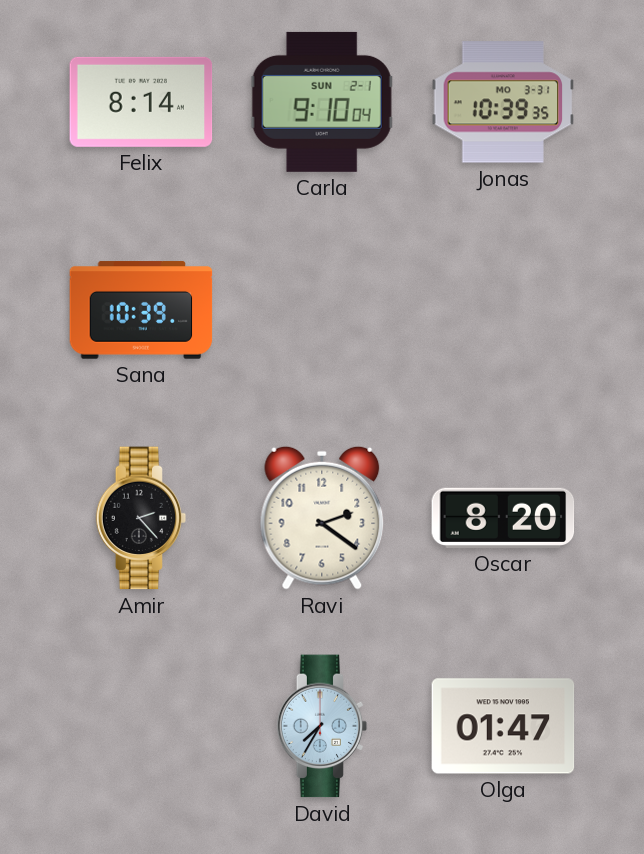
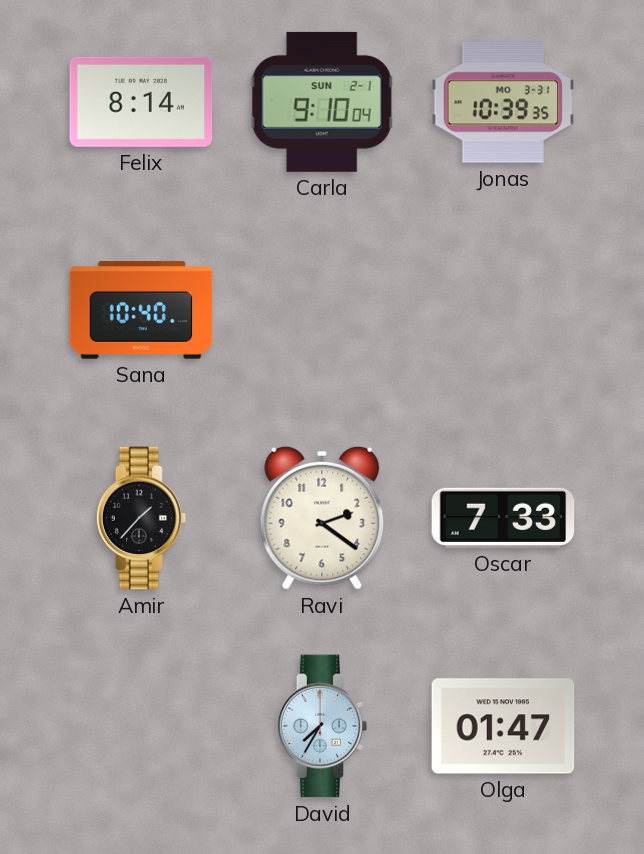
Sana: 10:39 -> 10:40 (141, 310)
Amir: 2:23 -> 1:37 (141, 518)
Oscar: 8:20 -> 7:33 (503, 518)
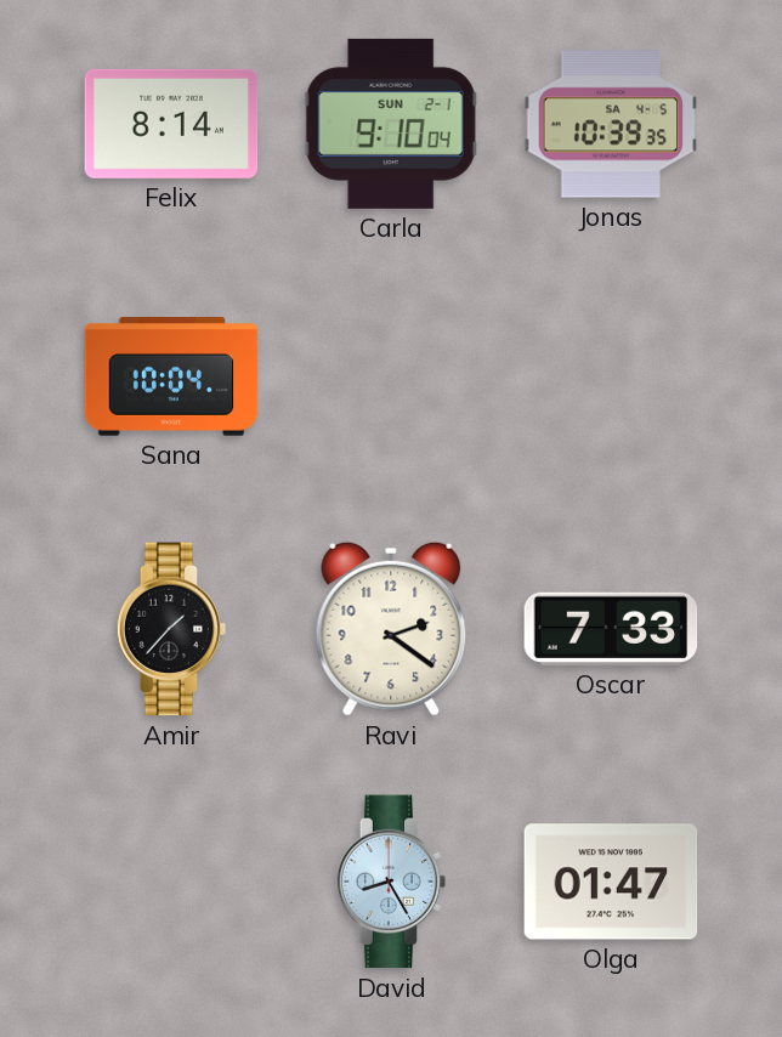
Jonas date: MO 3-31 -> SA 4-5 (611, 124)
Sana: 10:40 -> 10:04 (171, 376)
David: 7:35 -> 8:25 (391, 882)
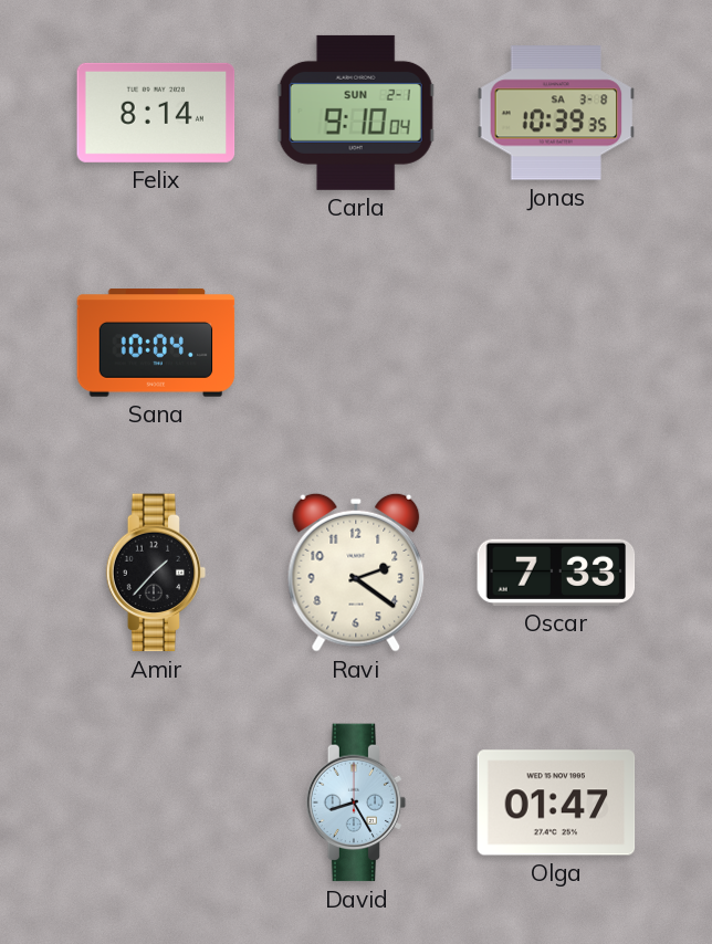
Jonas date: SA 4-5 -> SA 3-8 (556, 113)
